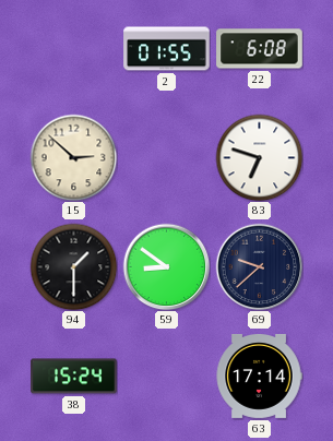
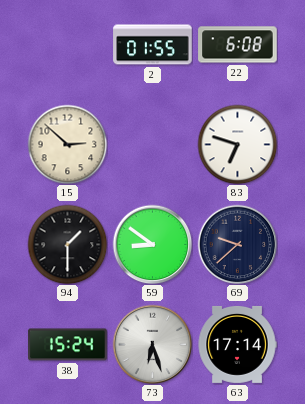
73: none -> 6:27 (152, 344)
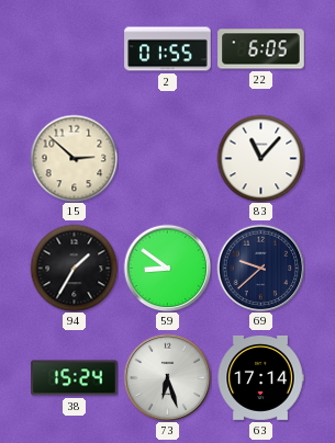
22: 6:08 -> 6:05 (261, 49)
83: 6:48 -> 11:07 (260, 158)
94: 1:30 -> 1:35 (74, 268)
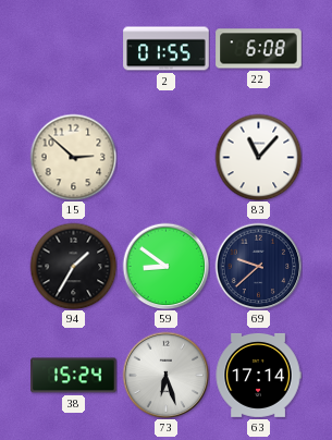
22: 6:05 -> 6:08 (259, 49)
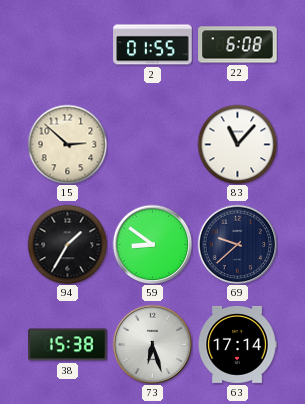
38: 15:24 -> 15:38 (68, 345)
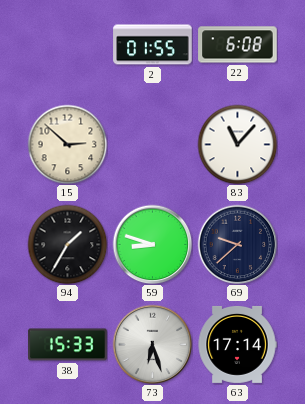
59: 8:51 -> 8:48 (152, 244)
38: 15:38 -> 15:33 (68, 345)
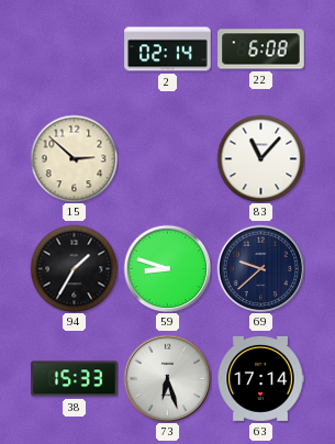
2: 01:55 -> 02:14 (168, 49)
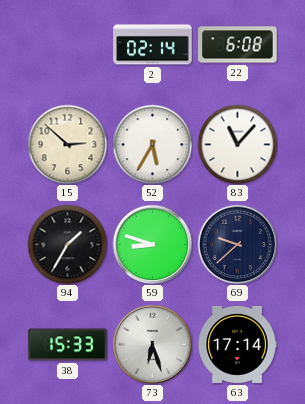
52: none -> 5:35 (152, 144)
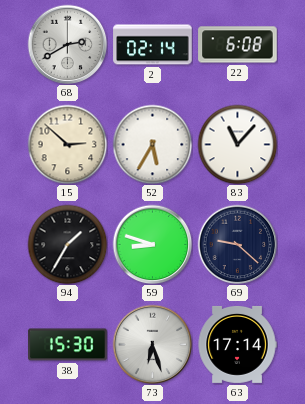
68: none -> 2:40 (67, 44)
69: 9:38 -> 9:22 (237, 244)
38: 15:33 -> 15:30 (68, 345)
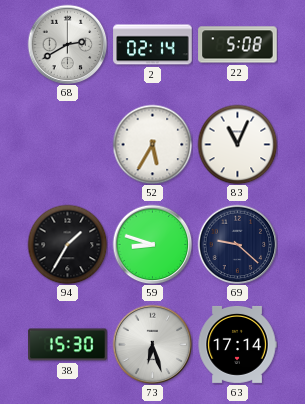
22: 6:08 -> 5:08 (238, 45)
15: 2:52 -> none (67, 144)
83: 11:07 -> 11:04 (237, 144)
